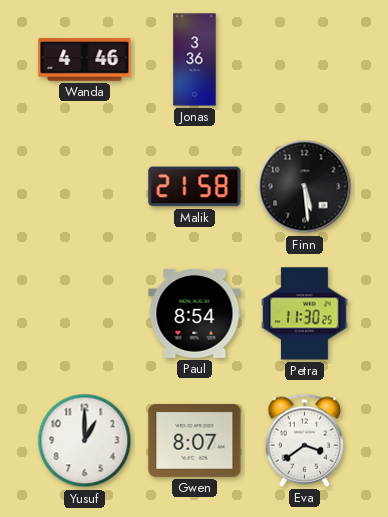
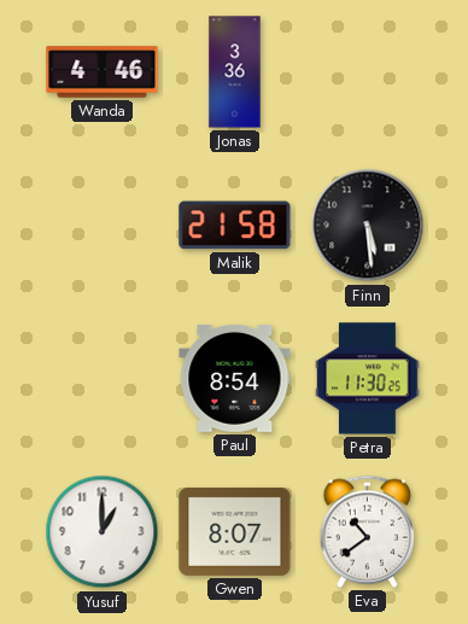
Eva: 3:39 -> 10:39 (368, 531)
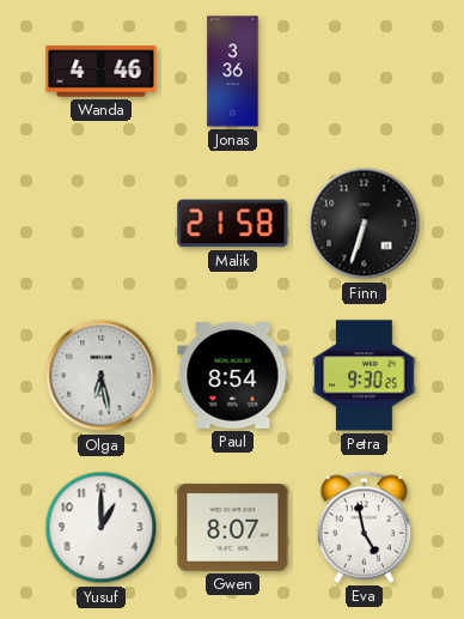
Finn: 5:29 -> 6:33 (365, 224)
Olga: none -> 6:28 (102, 376)
Petra: 11:30 -> 9:30 (365, 376)
Eva: 10:39 -> 4:58 (365, 527)
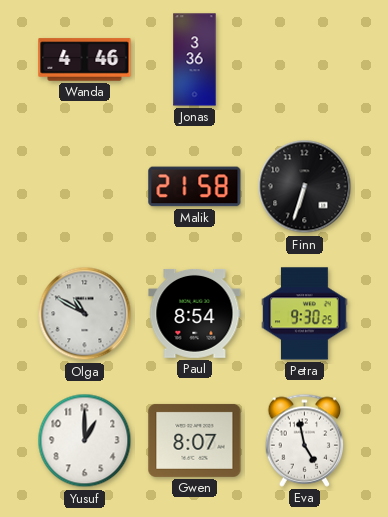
Olga: 6:28 -> 10:50 (85, 314)
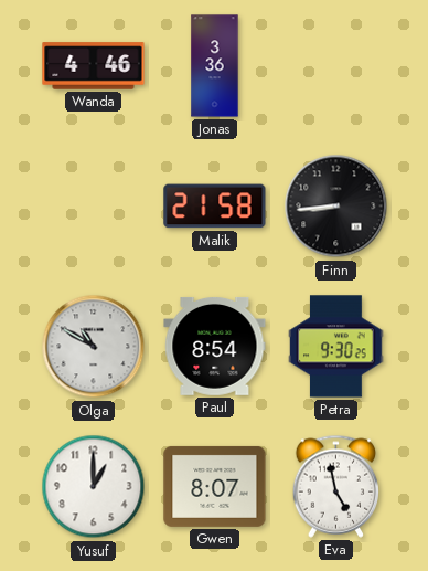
Finn: 6:33 -> 8:44 (336, 207)
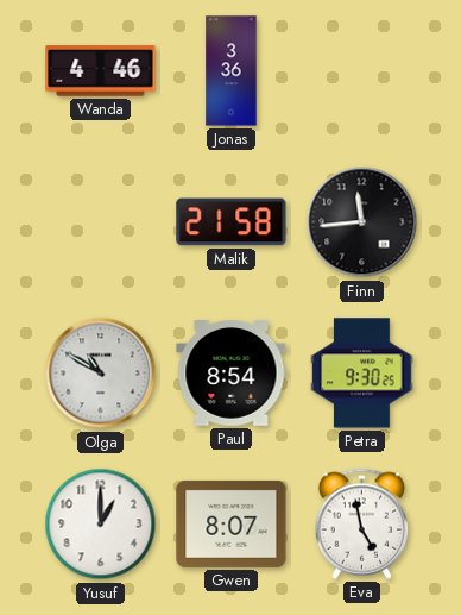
Finn: 8:44 -> 11:44 (362, 222)
